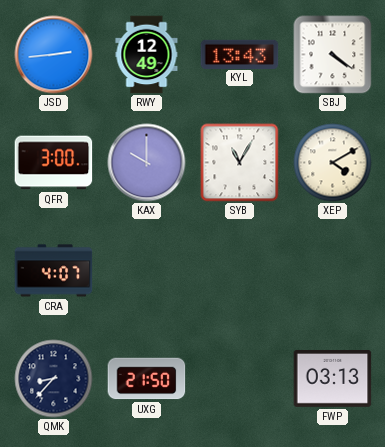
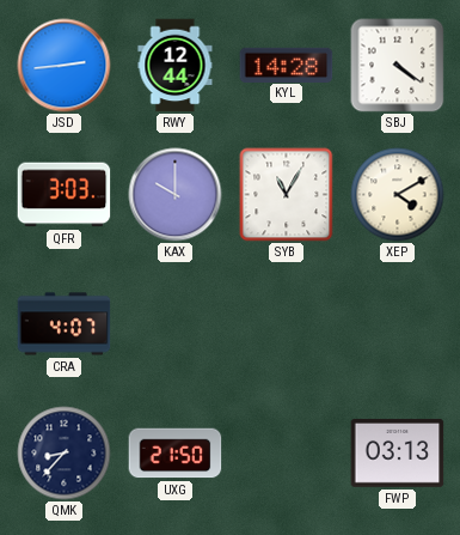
RWY: 12:49 -> 12:44 (176, 66)
KYL: 13:43 -> 14:28 (287, 65)
QFR: 3:00 -> 3:03 (65, 195)
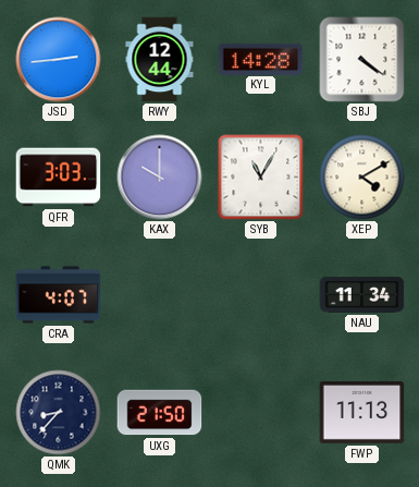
NAU: none -> 11:34 (362, 295)
FWP: 03:13 -> 11:13 (362, 412)
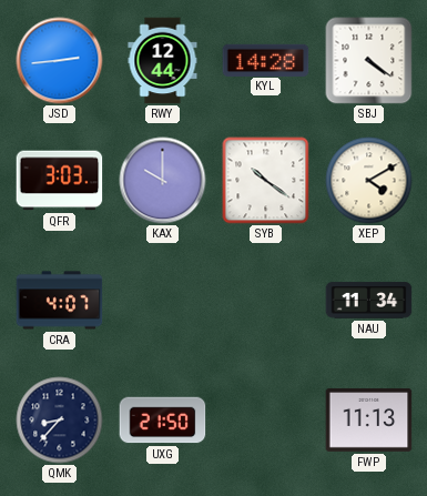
SYB: 11:05 -> 10:21 (266, 181)
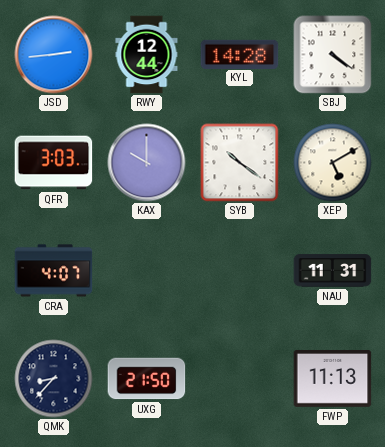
XEP: 4:10 -> 5:10 (333, 163)
NAU: 11:34 -> 11:31 (333, 271)
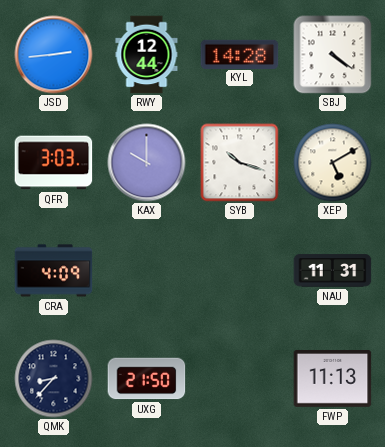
SYB: 10:21 -> 10:18 (240, 163)
CRA: 4:07 -> 4:09 (54, 271)
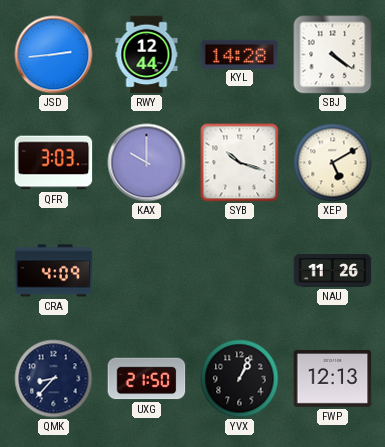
NAU: 11:31 -> 11:26 (333, 271)
YVX: none -> 1:04 (240, 379)
FWP: 11:13 -> 12:13 (333, 378)
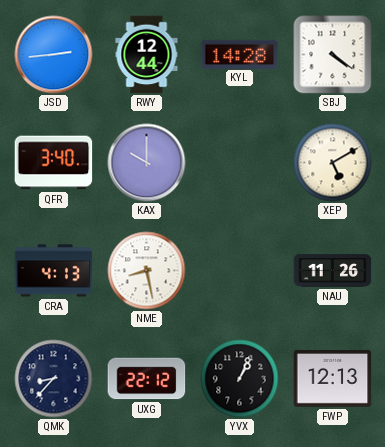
QFR: 3:03 -> 3:40 (54, 163)
SYB: 10:18 -> none (240, 163)
CRA: 4:09 -> 4:13 (54, 271)
NME: none -> 8:28 (147, 271)
UXG: 21:50 -> 22:12 (147, 379)
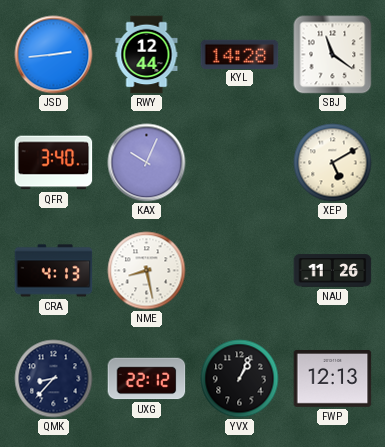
SBJ: 4:21 -> 11:21 (333, 55)
KAX: 10:00 -> 10:04 (147, 163)
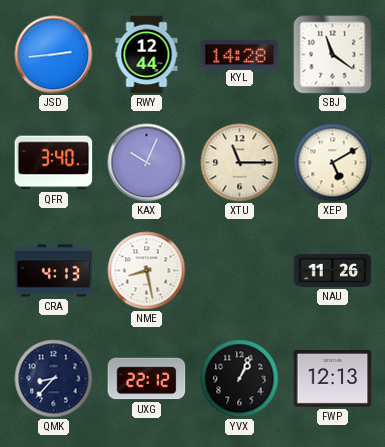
XTU: none -> 11:15 (240, 163)
